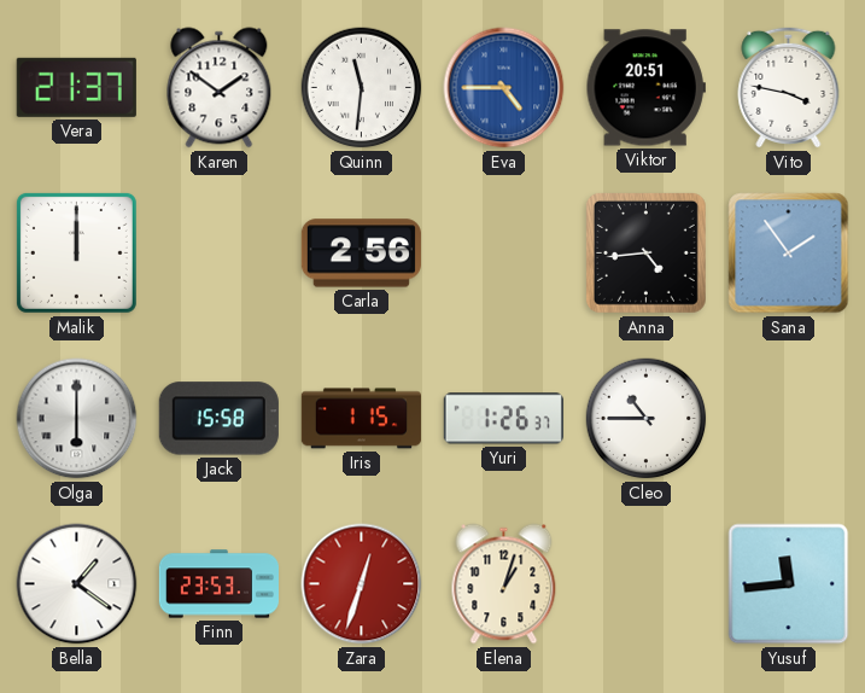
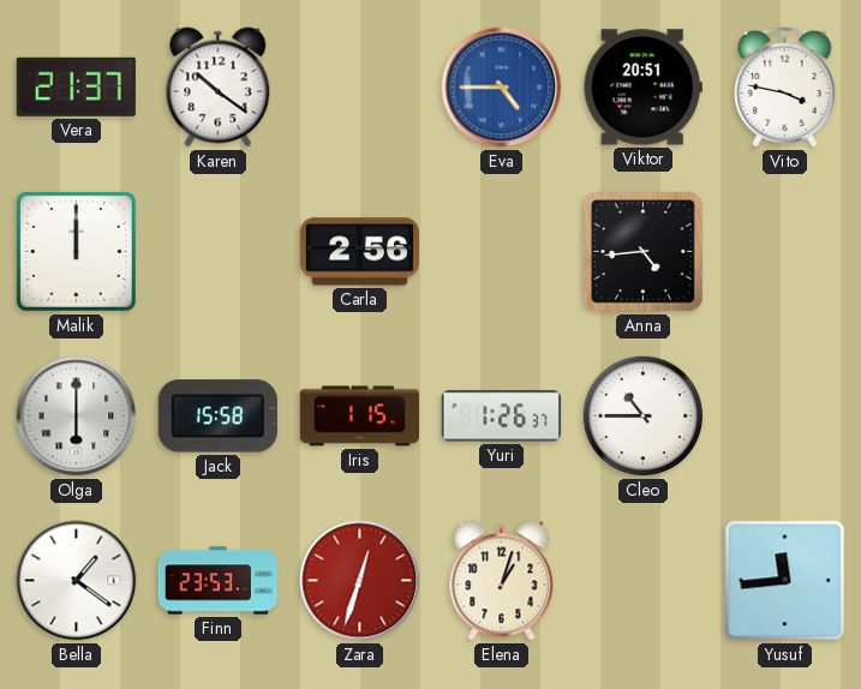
Karen: 1:51 -> 10:21 (219, 88)
Quinn: 11:31 -> none (362, 88)
Sana: 1:54 -> none (789, 254)
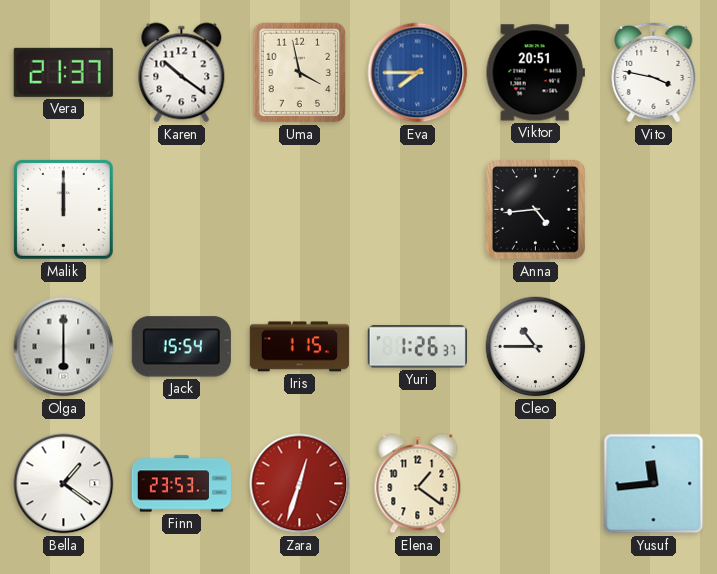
Uma: none -> 3:58 (300, 73)
Eva: 4:45 -> 7:45 (418, 73)
Carla: 2:56 -> none (359, 252)
Jack: 15:58 -> 15:54 (181, 347)
Elena: 1:03 -> 1:21 (418, 484)
